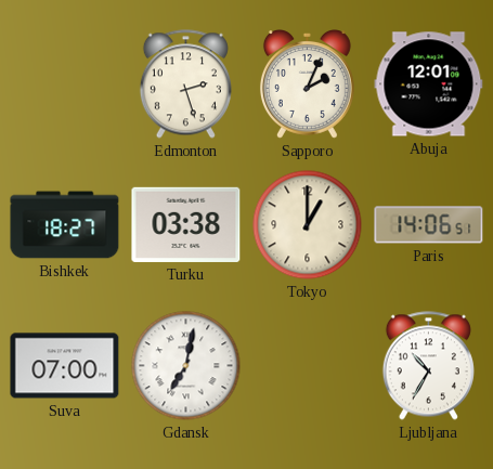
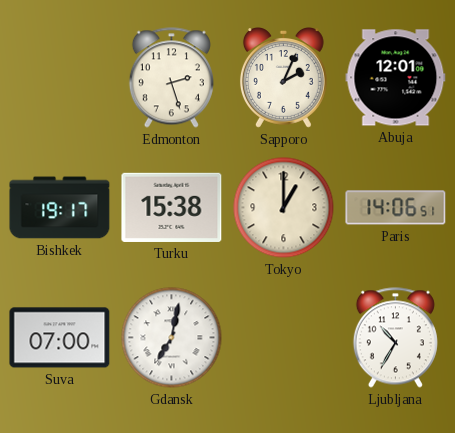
Bishkek: 18:27 -> 19:17 (60, 208)
Turku: 03:38 -> 15:38 (172, 207)
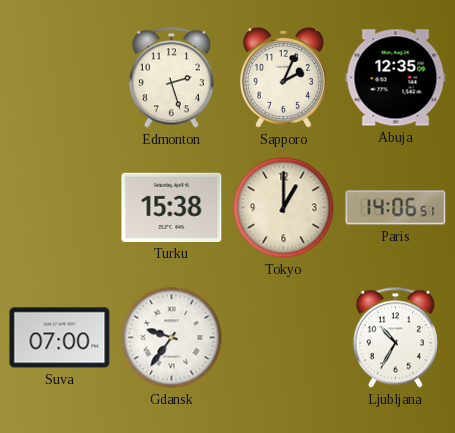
Abuja: 12:01 -> 12:35 (396, 78)
Bishkek: 19:17 -> none (60, 208)
Gdansk: 7:02 -> 9:36 (172, 338)
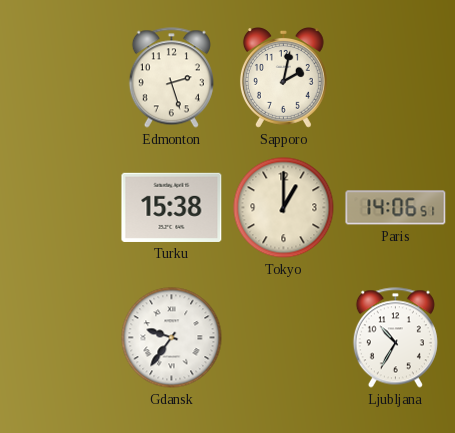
Sapporo: 2:04 -> 2:02 (283, 78)
Abuja: 12:35 -> none (396, 78)
Suva: 07:00 -> none (60, 338)
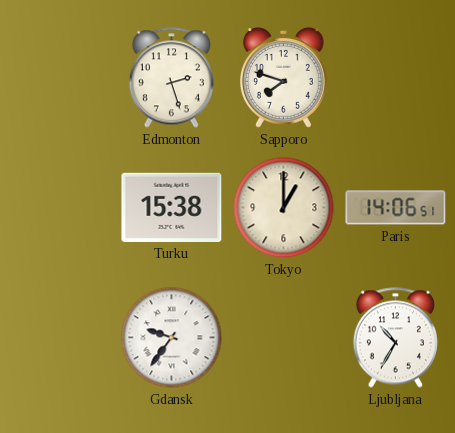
Sapporo: 2:02 -> 7:48 (283, 78)
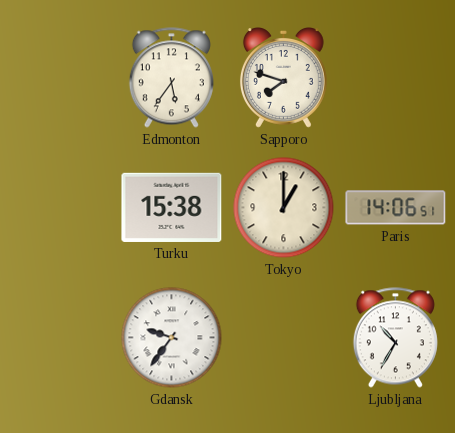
Edmonton: 2:27 -> 5:36 (171, 78)
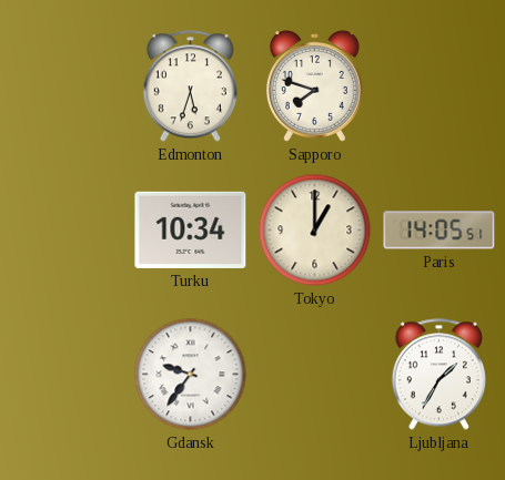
Edmonton: 5:36 -> 5:33 (190, 86)
Turku: 15:38 -> 10:34 (191, 229)
Paris: 14:06 -> 14:05 (440, 231)
Ljubljana: 10:35 -> 1:35 (438, 375)
